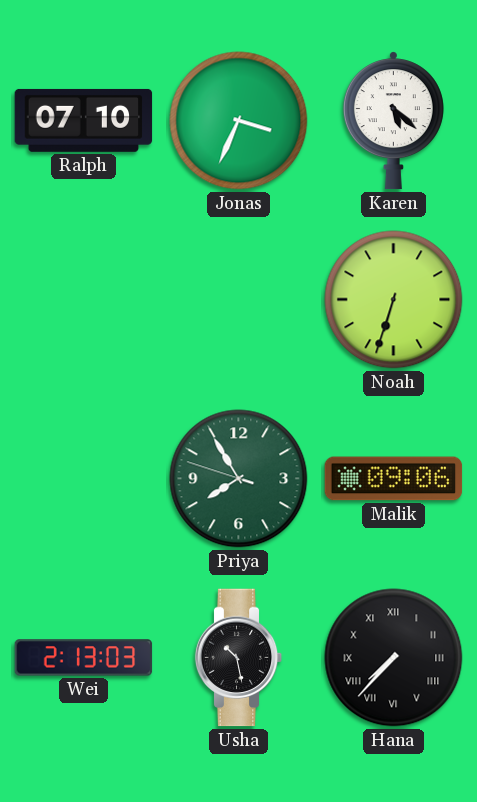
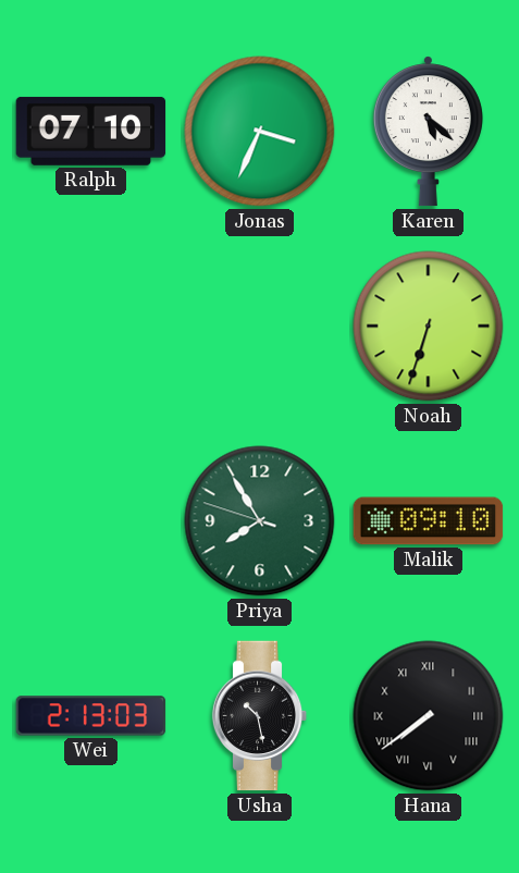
Malik: 09:06 -> 09:10 (429, 521)
Hana: 7:37 -> 7:39 (429, 716)
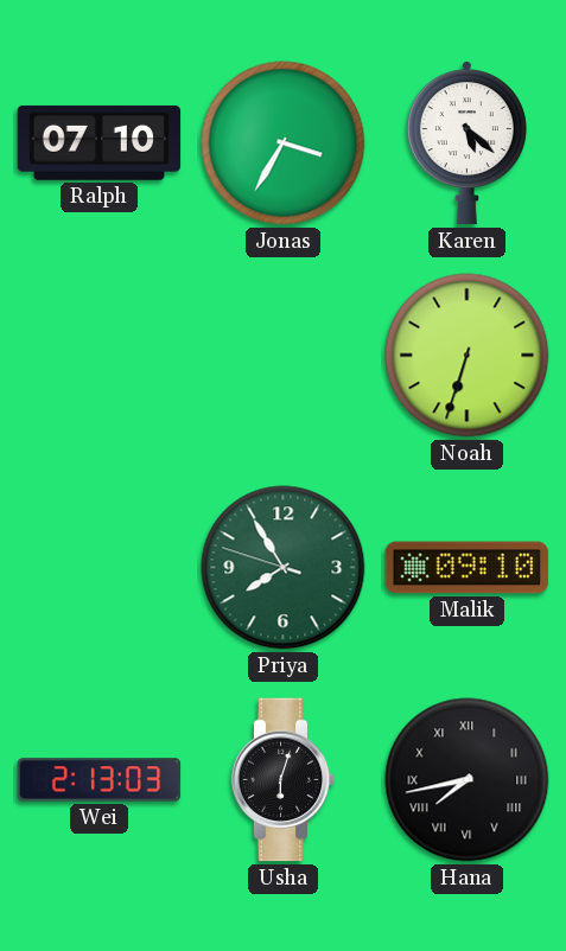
Jonas: 3:34 -> 3:35 (284, 143)
Usha: 10:28 -> 6:03 (284, 780)
Hana: 7:39 -> 7:43 (468, 780)
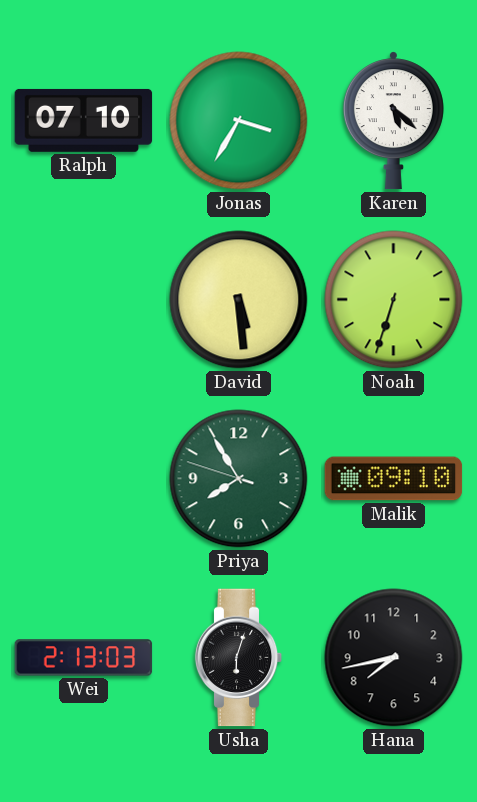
David: none -> 5:29 (239, 300)
Hana numerals: Roman -> Arabic (394, 658)
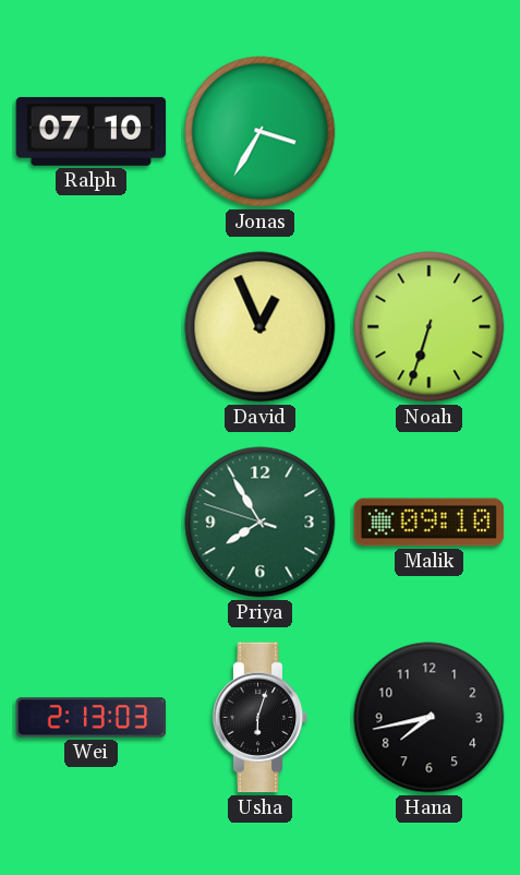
Karen: 5:22 -> none (393, 121)
David: 5:29 -> 12:56 (261, 327)
